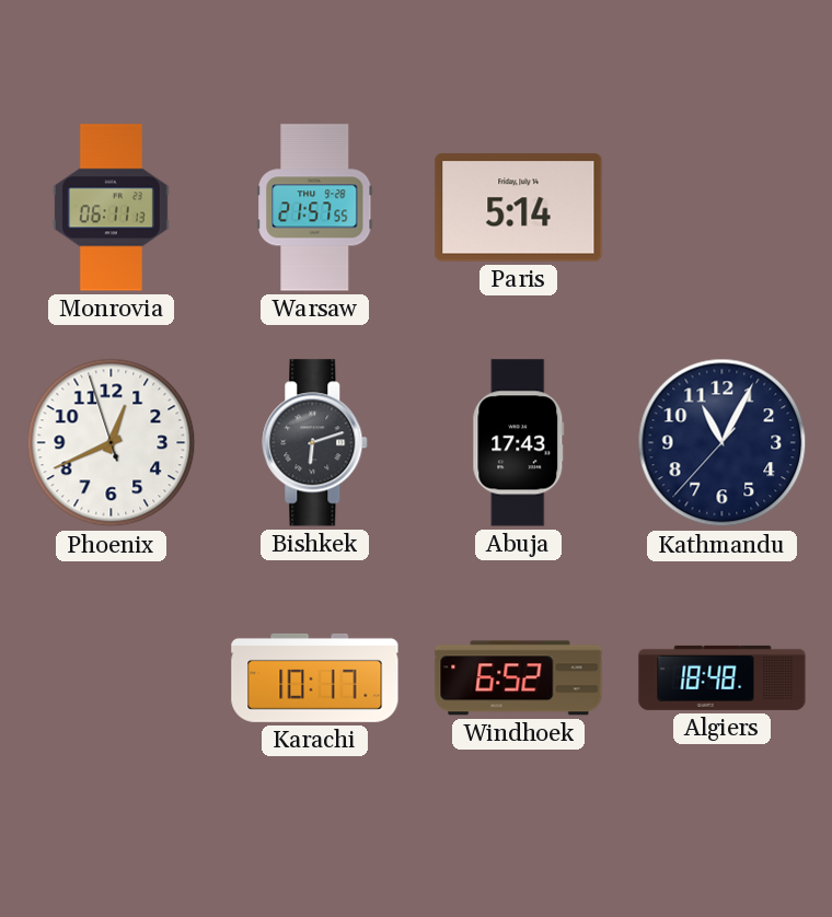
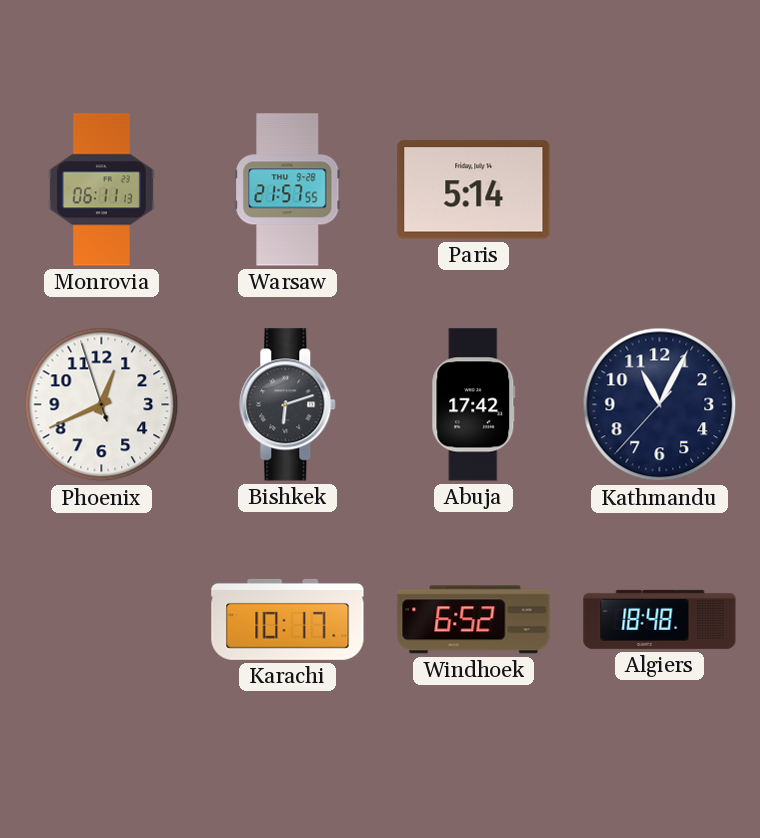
Abuja: 17:43 -> 17:42 (474, 405)
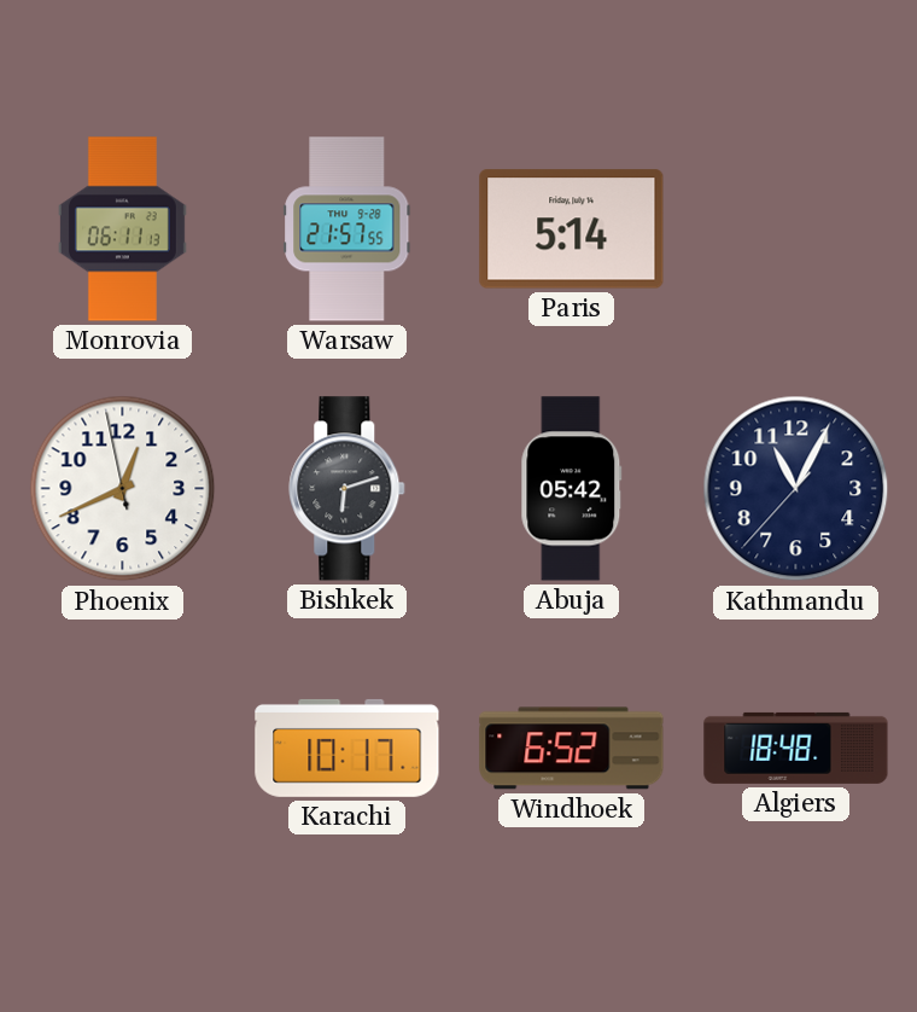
Phoenix: 12:40:57 -> 12:40:58 (123, 489)
Abuja: 17:42 -> 05:42 (572, 489)
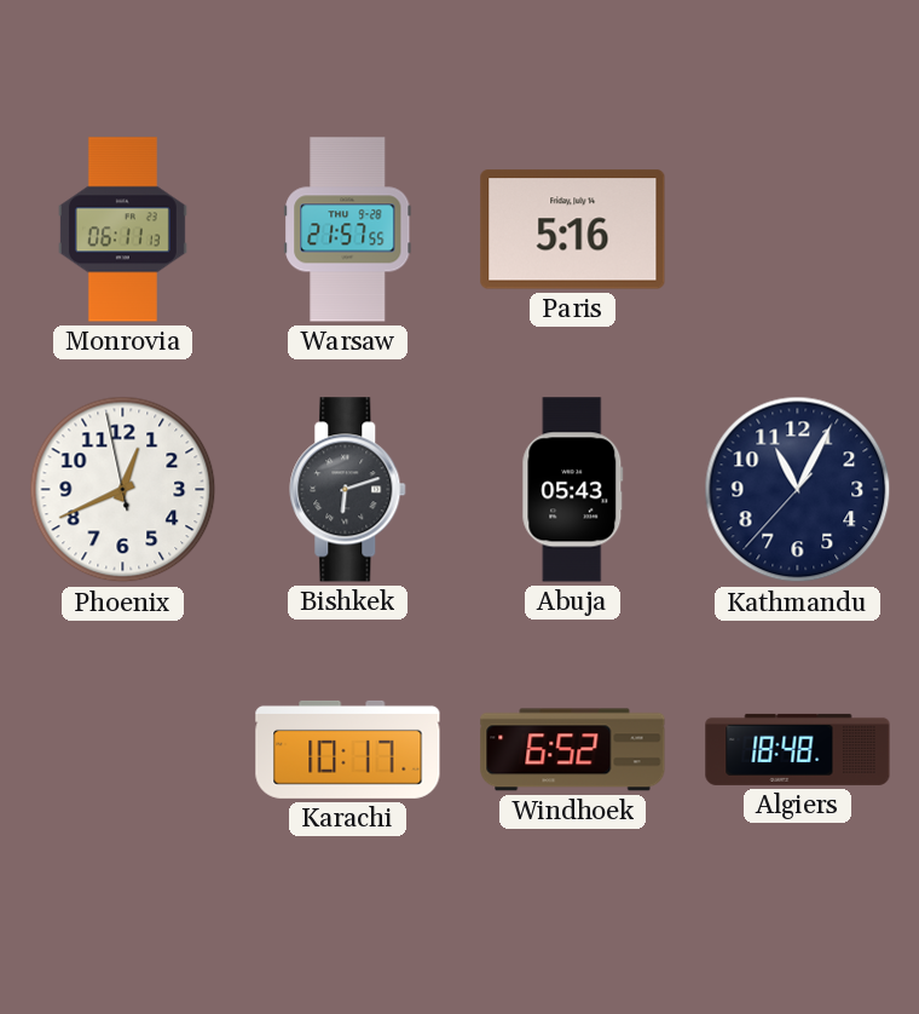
Paris: 5:14 -> 5:16 (573, 230)
Abuja: 05:42 -> 05:43 (573, 490)
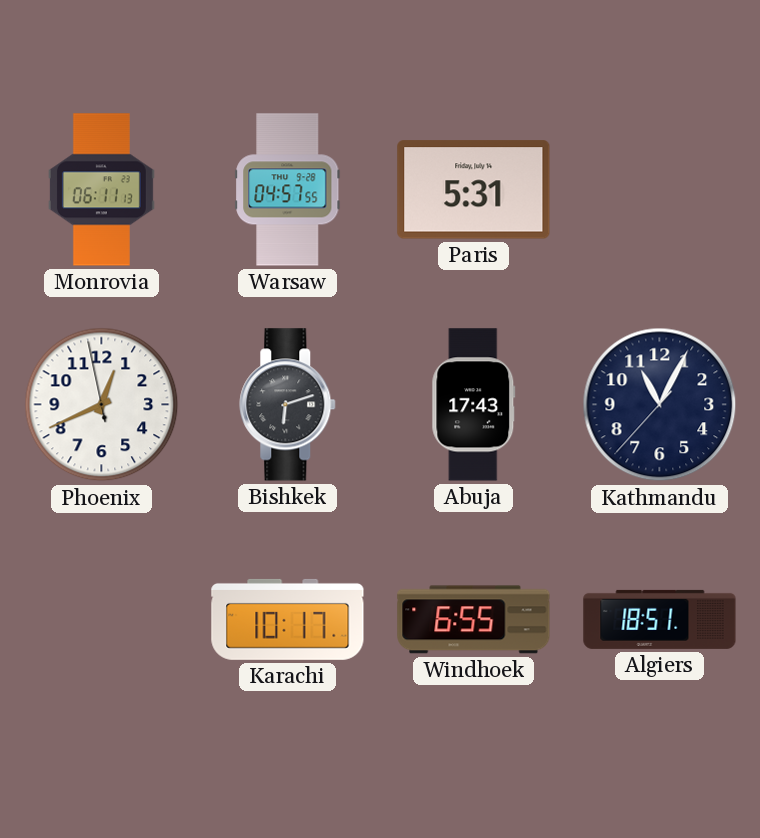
Warsaw: 21:57 -> 04:57 (288, 190)
Paris: 5:16 -> 5:31 (474, 190)
Abuja: 05:43 -> 17:43 (474, 405)
Windhoek: 6:52 -> 6:55 (474, 620)
Algiers: 18:48 -> 18:51 (660, 619)
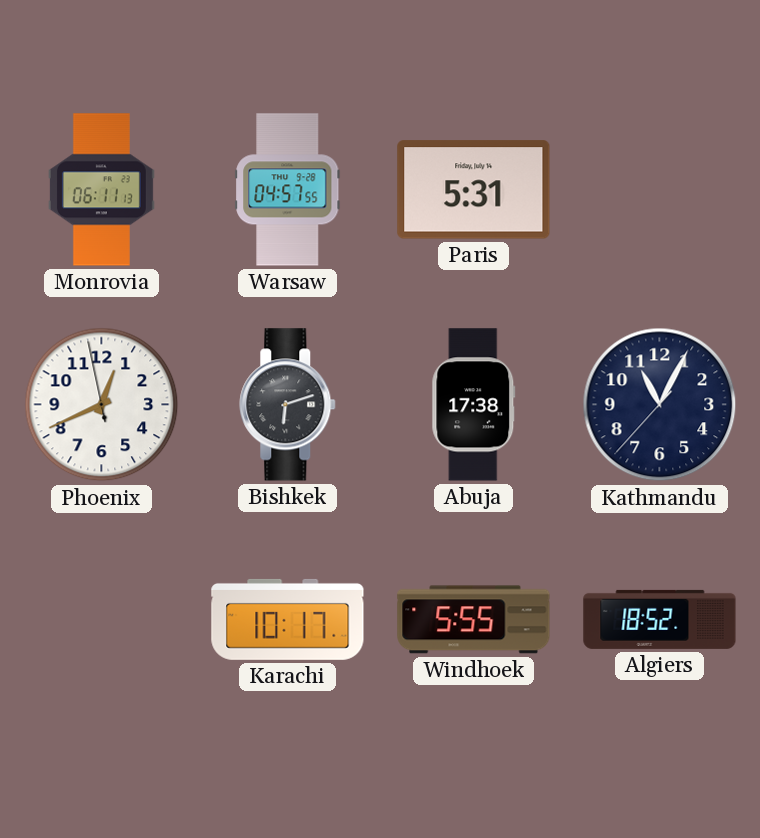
Abuja: 17:43 -> 17:38 (474, 405)
Windhoek: 6:55 -> 5:55 (474, 620)
Algiers: 18:51 -> 18:52 (660, 619)
